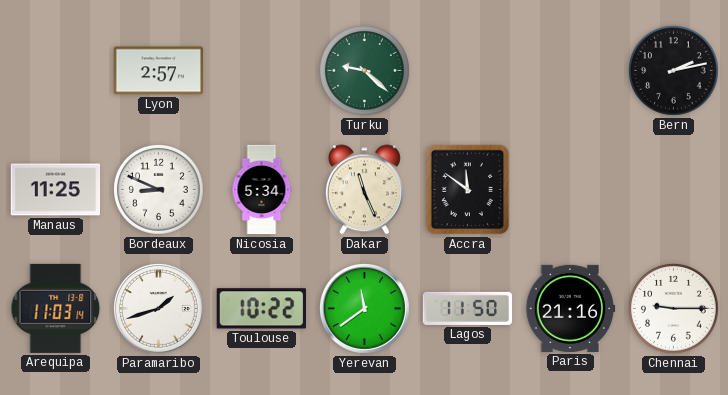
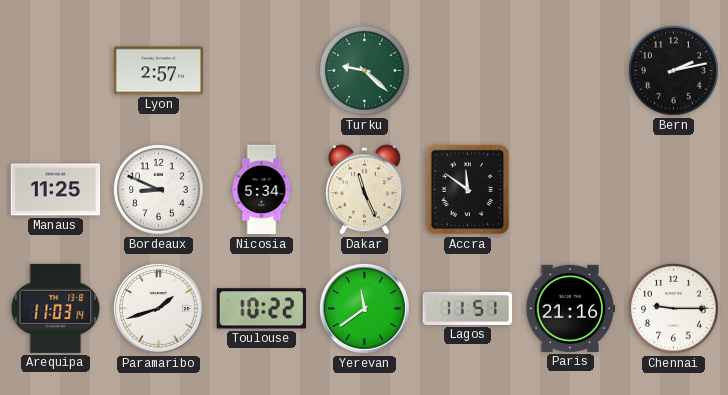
Lagos: 11:50 -> 11:51 (468, 308)
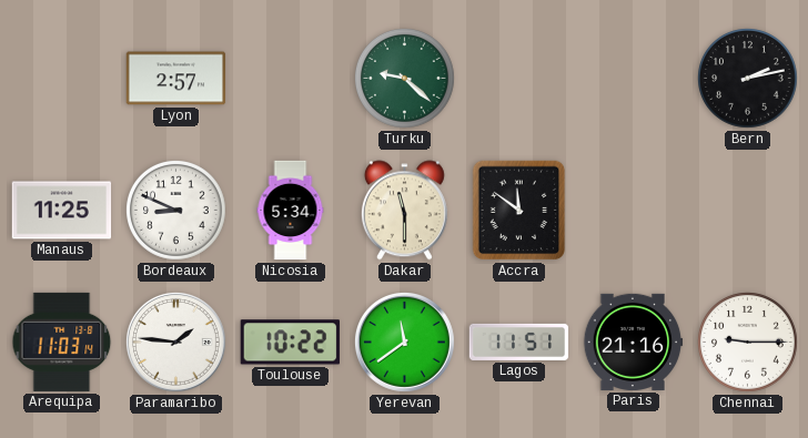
Dakar: 11:26 -> 11:30 (404, 211)
Paramaribo: 1:42 -> 1:46 (175, 342)
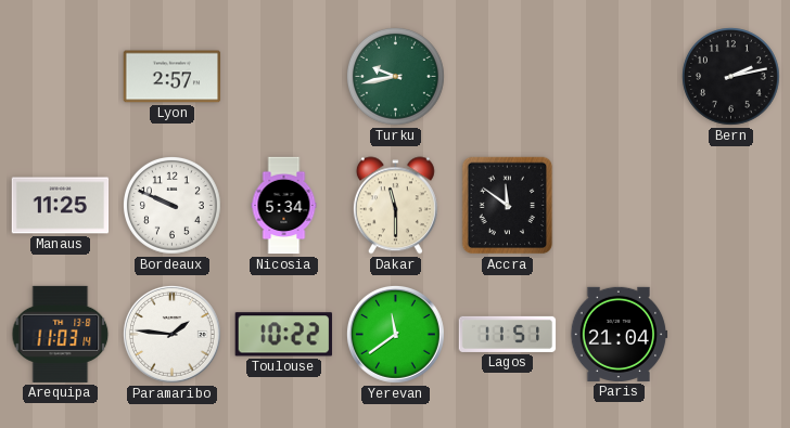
Turku: 9:22 -> 9:43 (396, 77)
Bordeaux: 8:49 -> 9:49 (173, 206)
Paris: 21:16 -> 21:04 (619, 334)
Chennai: 9:15 -> none (748, 343)
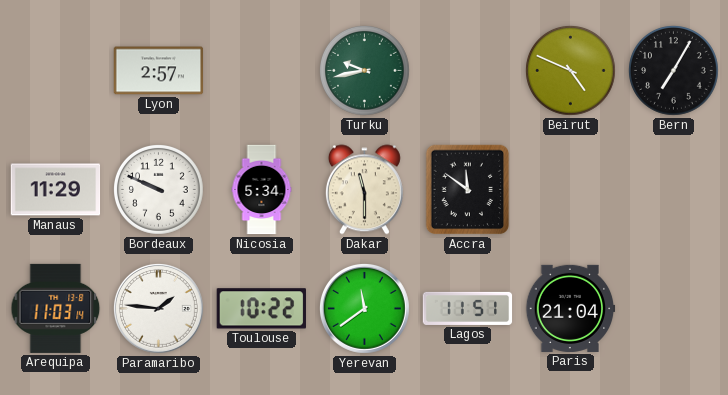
Beirut: none -> 4:49 (571, 71)
Bern: 2:13 -> 7:05 (674, 71)
Manaus: 11:25 -> 11:29 (56, 190)
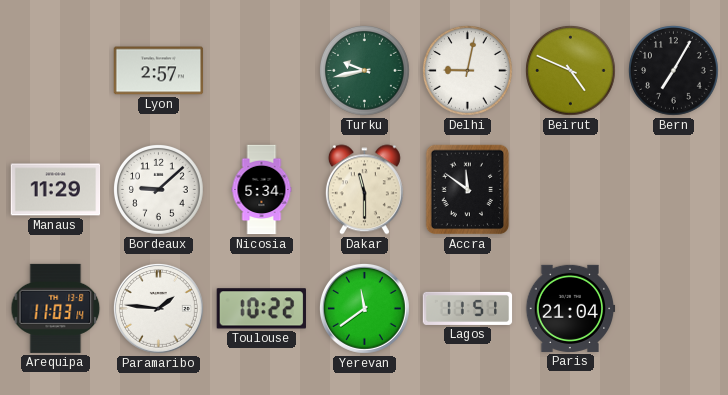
Delhi: none -> 9:02 (468, 71)
Bordeaux: 9:49 -> 9:08 (159, 190)
